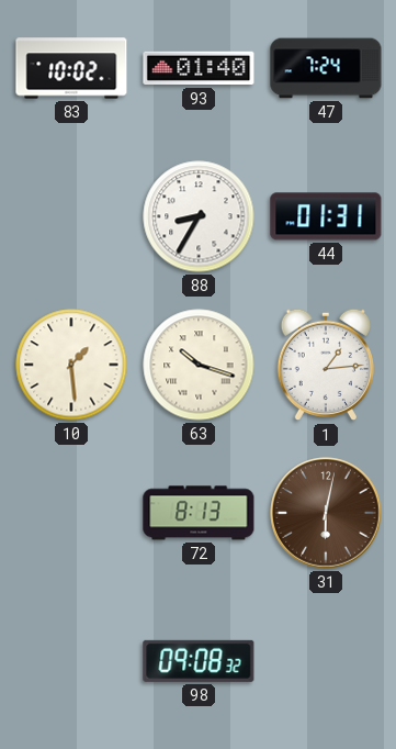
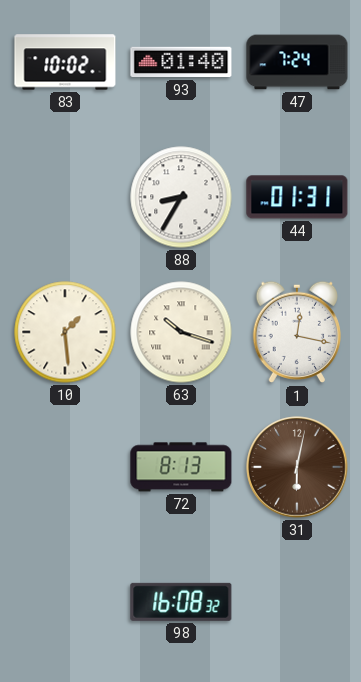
1: 1:14 -> 12:17 (296, 332)
98: 09:08 -> 16:08 (181, 602)
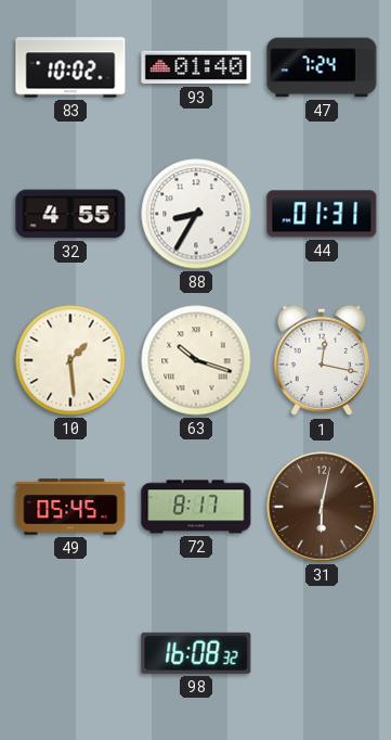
32: none -> 4:55 (70, 214)
49: none -> 05:45 (70, 507)
72: 8:13 -> 8:17 (196, 507)
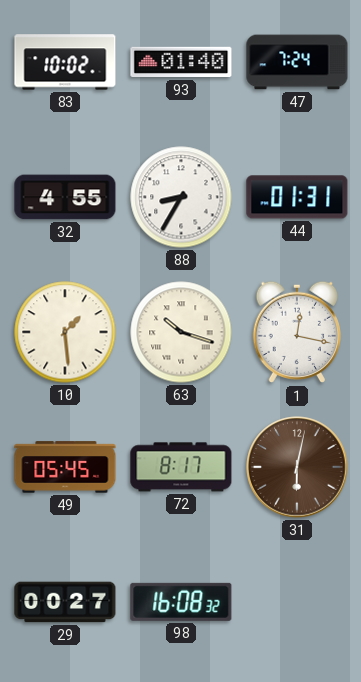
29: none -> 00:27 (65, 602)
